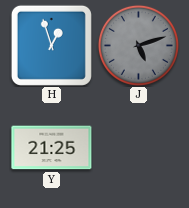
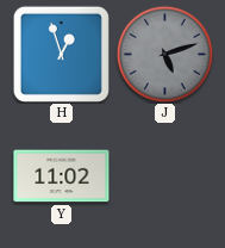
Y: 21:25 -> 11:02 (62, 176)
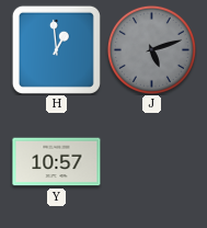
H: 12:57 -> 12:59 (56, 49)
Y: 11:02 -> 10:57 (57, 162)
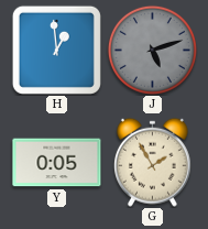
Y: 10:57 -> 0:05 (57, 163)
G: none -> 1:55 (152, 162)
